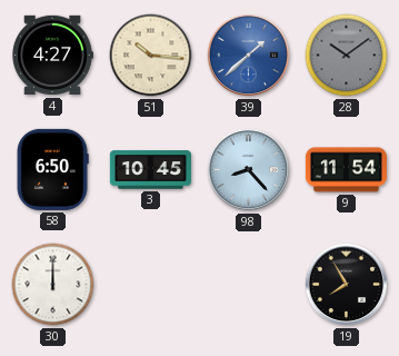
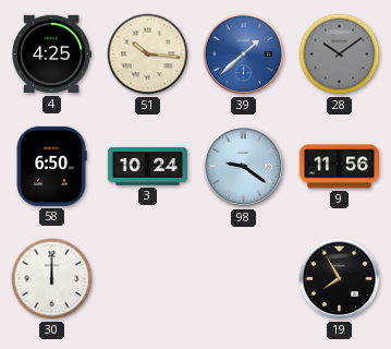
4: 4:27 -> 4:25 (51, 55)
3: 10:45 -> 10:24 (147, 167)
98: 8:23 -> 9:21 (244, 167)
9: 11:54 -> 11:56 (339, 167)
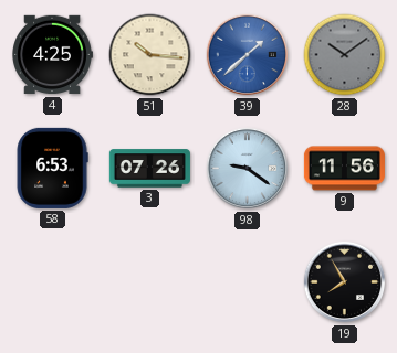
58: 6:50 -> 6:53 (52, 168)
3: 10:24 -> 07:26 (149, 169)
30: 12:00 -> none (52, 279)
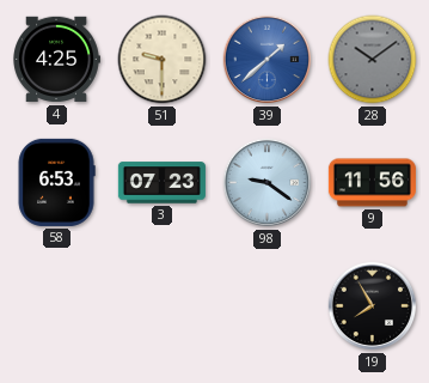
51: 10:16 -> 9:30 (163, 60)
3: 07:26 -> 07:23 (161, 183)
